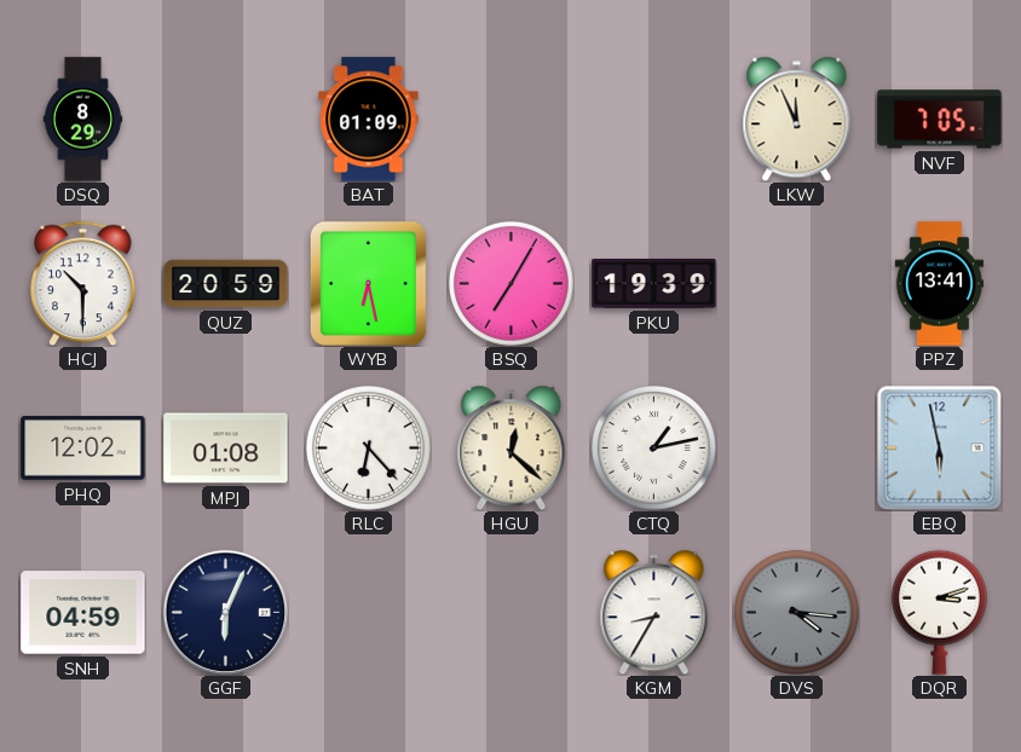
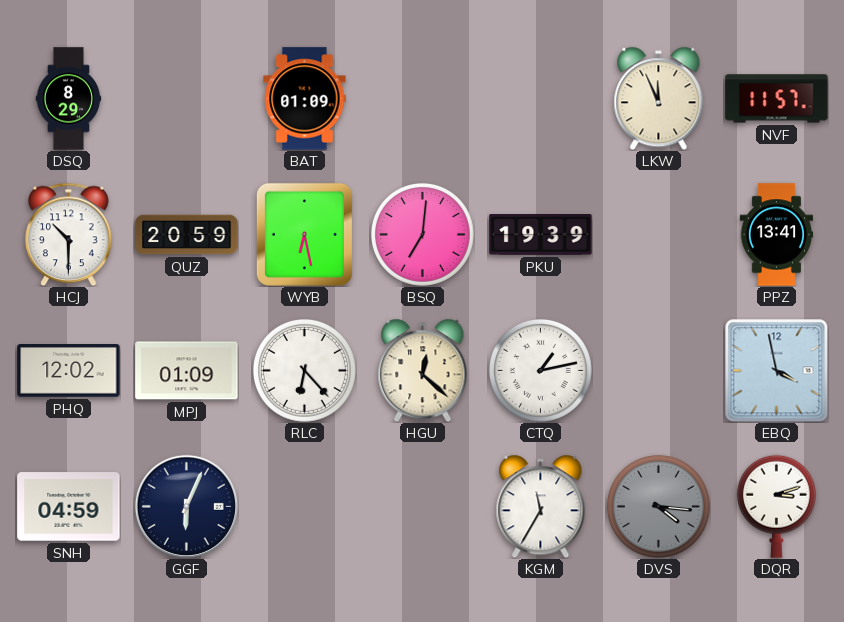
NVF: 7:05 -> 11:57 (777, 99)
BSQ: 7:05 -> 7:01 (422, 234)
MPJ: 01:08 -> 01:09 (187, 371)
EBQ: 5:58 -> 3:58 (776, 370)
KGM: 8:35 -> 11:35 (541, 506)
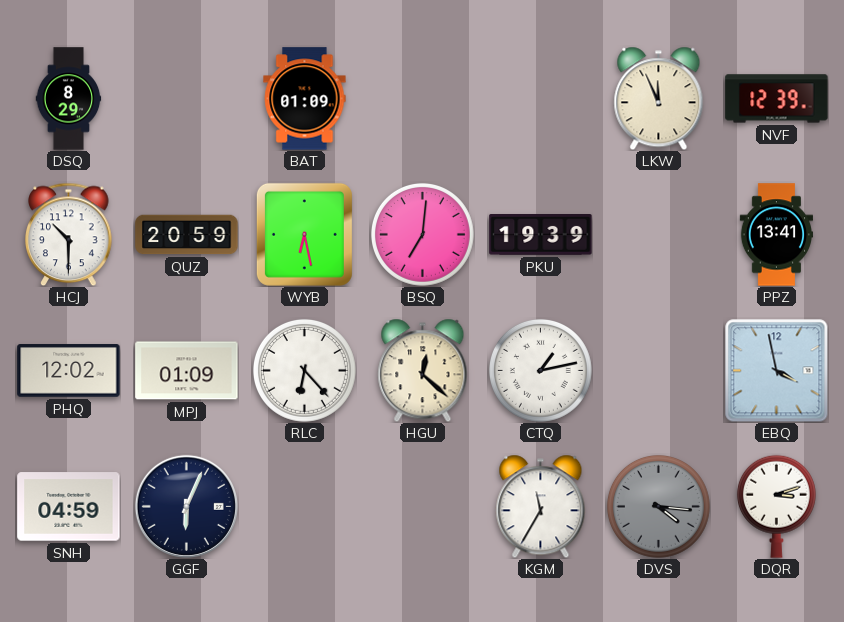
NVF: 11:57 -> 12:39 (777, 99)
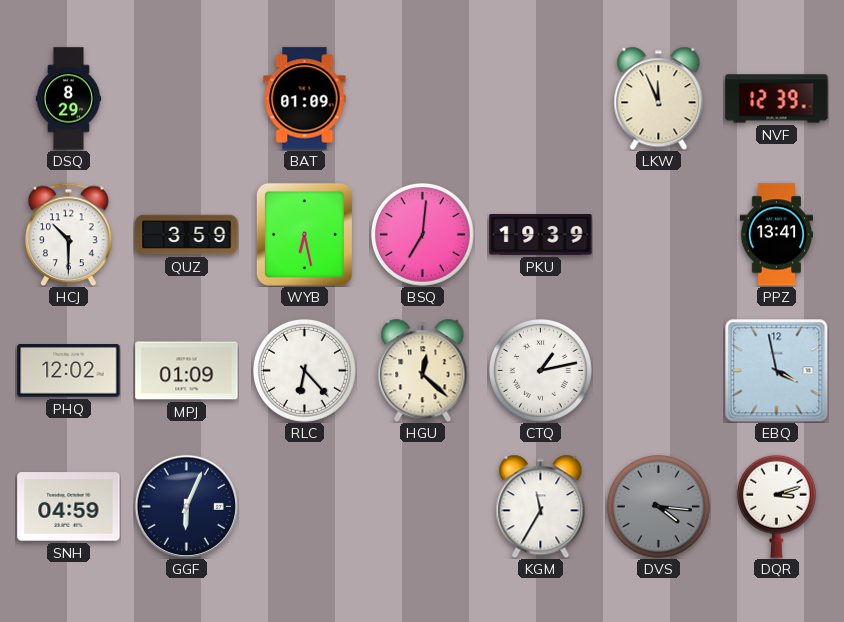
QUZ: 20:59 -> 3:59 (187, 235)
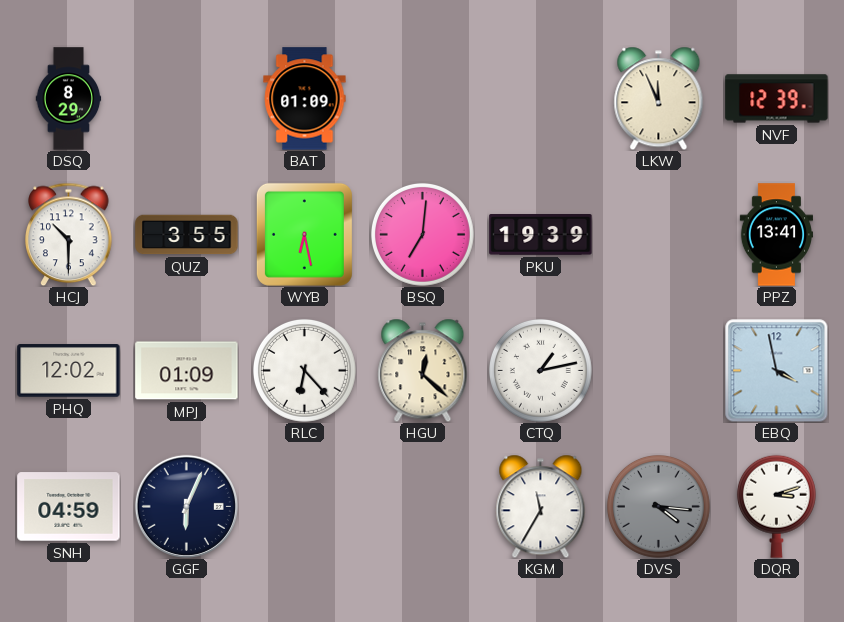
QUZ: 3:59 -> 3:55 (187, 235)
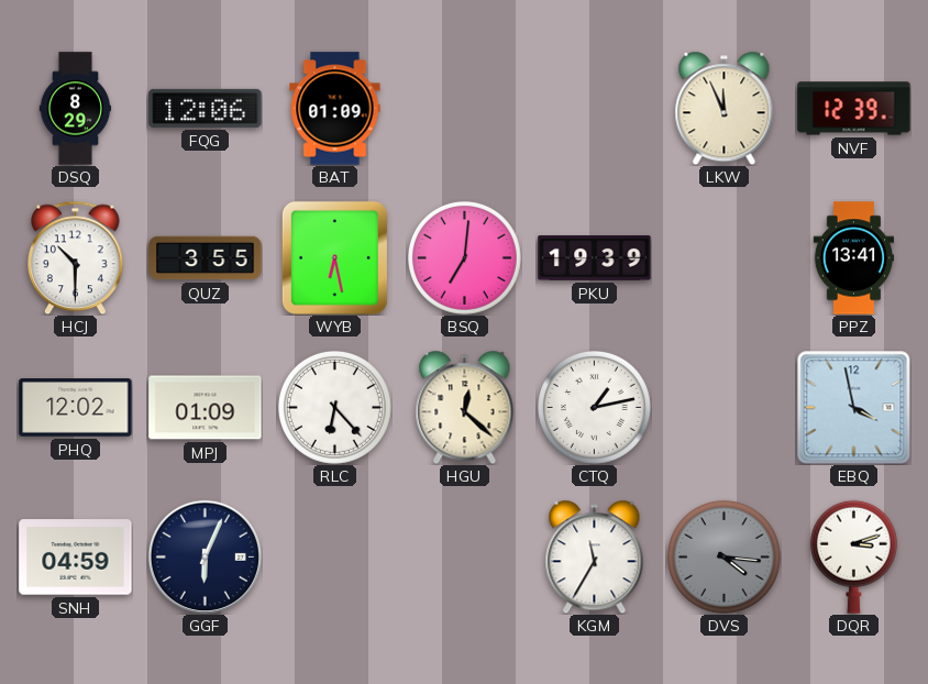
FQG: none -> 12:06 (206, 108)
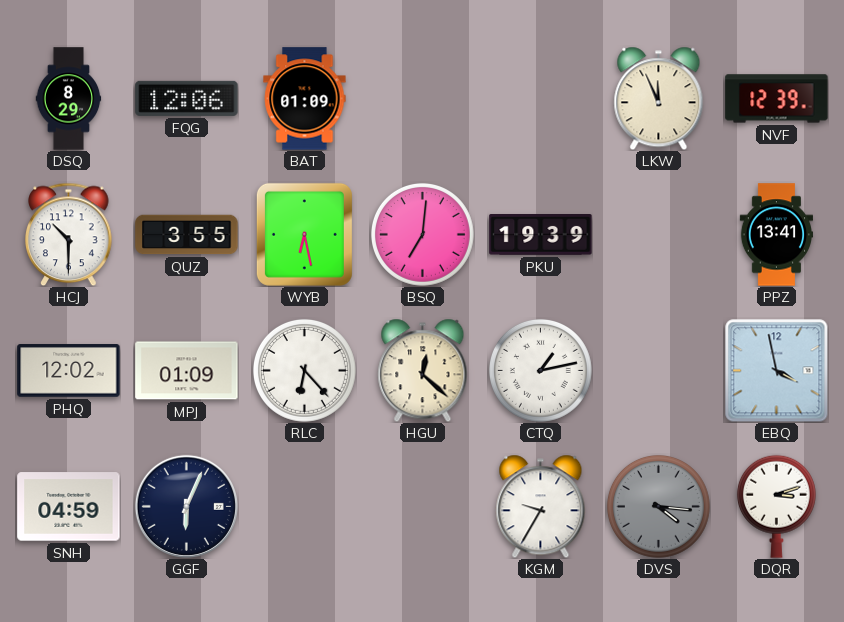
KGM: 11:35 -> 9:35 (541, 506)
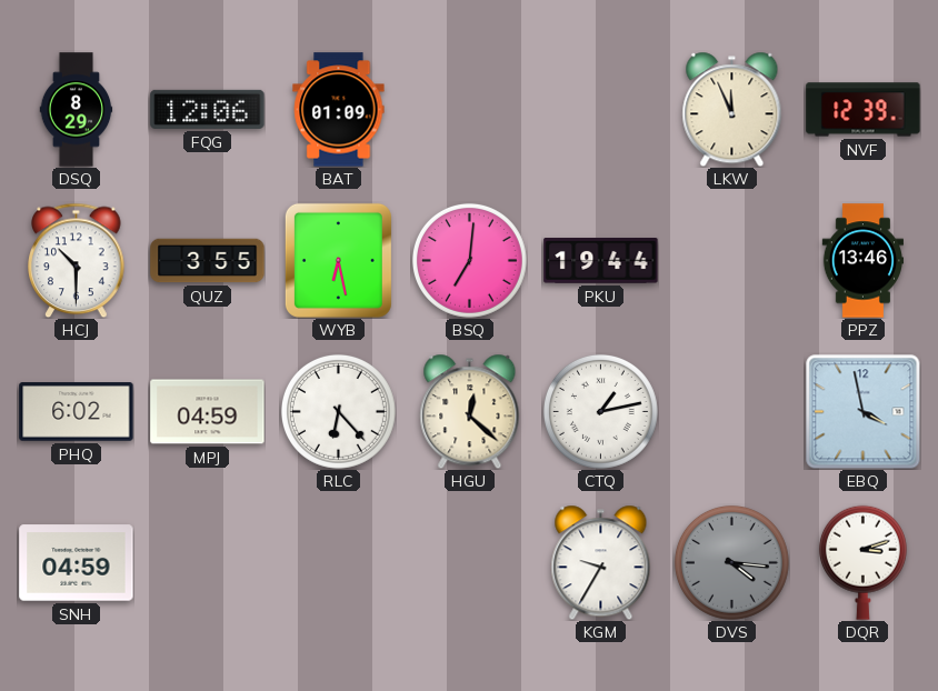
PKU: 19:39 -> 19:44 (601, 261)
PPZ: 13:41 -> 13:46 (864, 261)
PHQ: 12:02 -> 6:02 (77, 412)
MPJ: 01:09 -> 04:59 (208, 412)
GGF: 6:04 -> none (186, 506)
